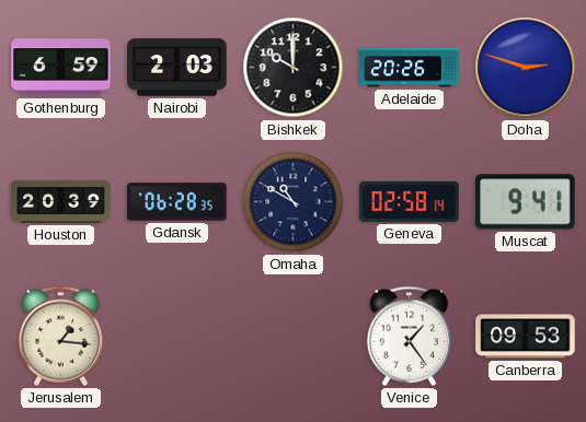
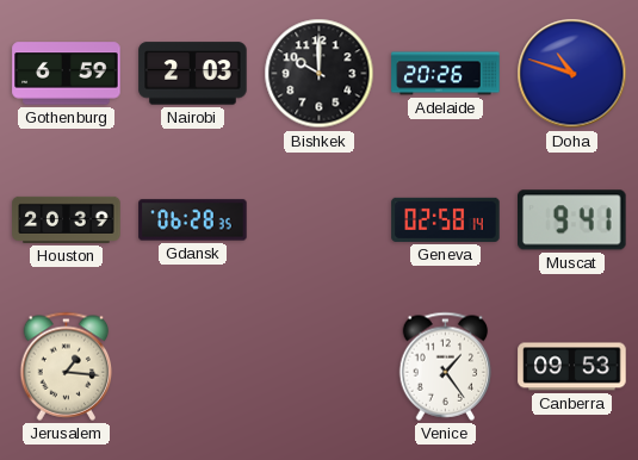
Doha: 2:48 -> 10:48 (572, 74)
Omaha: 10:50 -> none (294, 202)
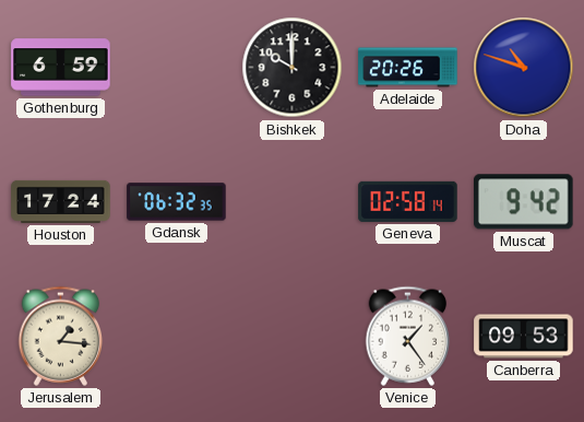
Nairobi: 2:03 -> none (193, 74)
Houston: 20:39 -> 17:24 (61, 201)
Gdansk: 06:28 -> 06:32 (177, 202)
Muscat: 9:41 -> 9:42 (524, 202)
